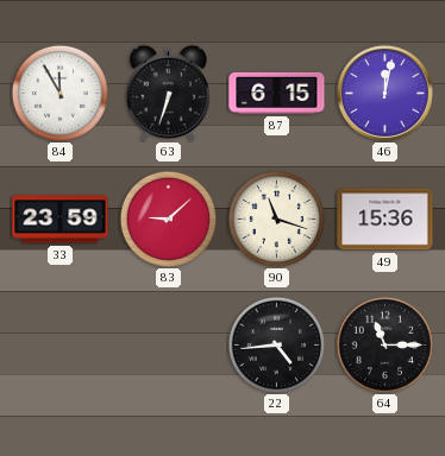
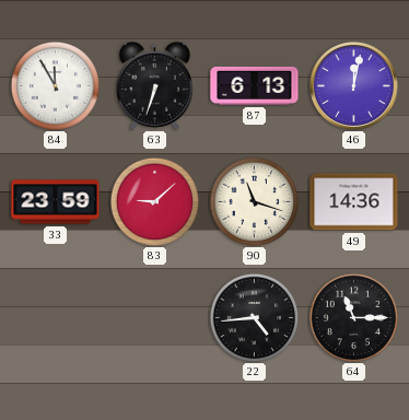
87: 6:15 -> 6:13 (255, 85)
49: 15:36 -> 14:36 (354, 202)
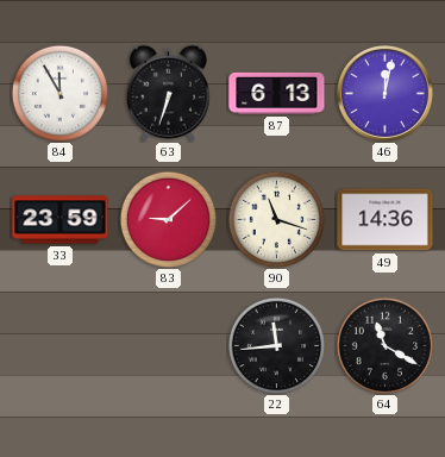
22: 4:44 -> 11:44 (276, 345)
64: 11:15 -> 11:20 (384, 345)
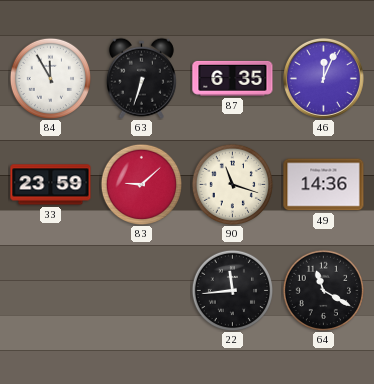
87: 6:13 -> 6:35 (233, 78)
46: 12:02 -> 12:04 (323, 78)
